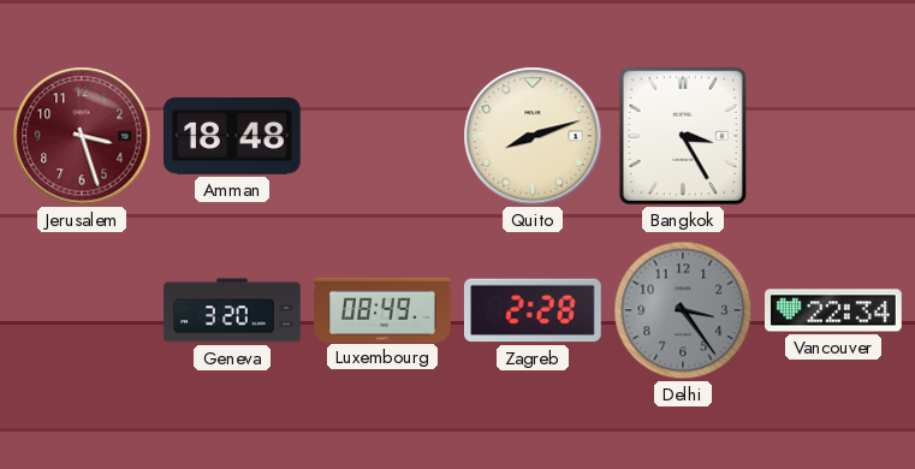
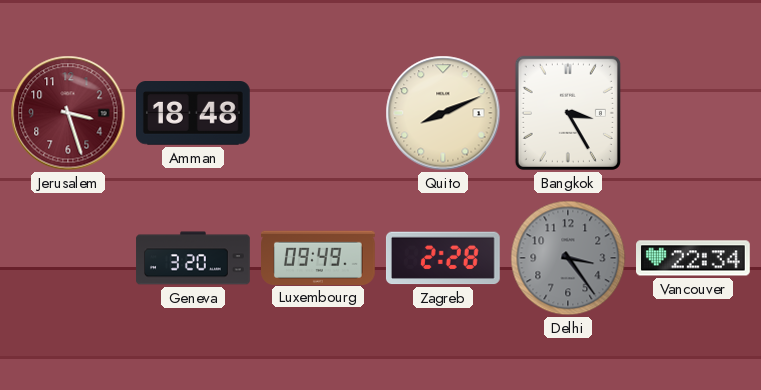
Quito: 8:12 -> 8:11 (443, 113)
Luxembourg: 08:49 -> 09:49 (319, 257)
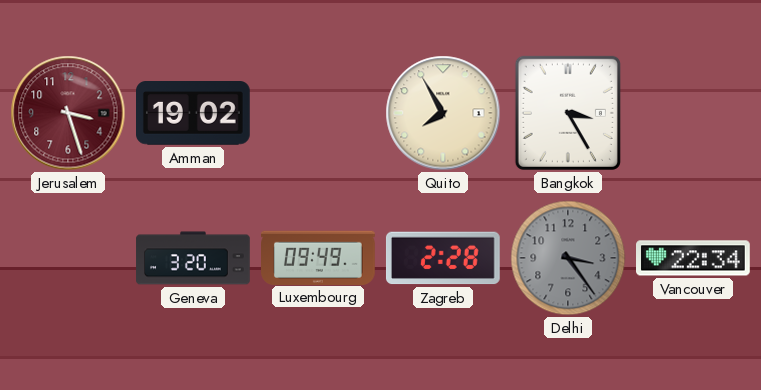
Amman: 18:48 -> 19:02 (194, 114)
Quito: 8:11 -> 7:55 (443, 113)
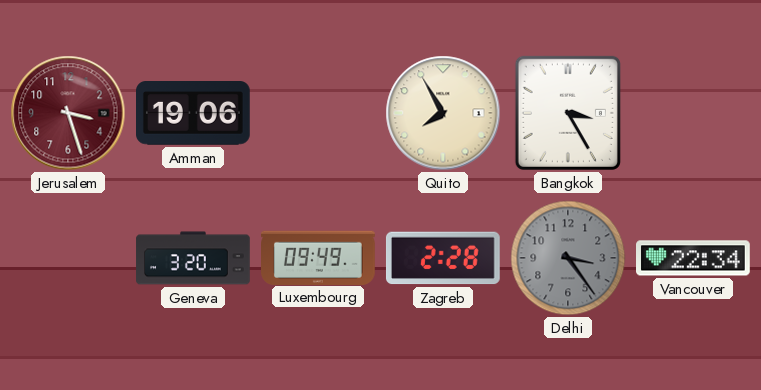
Amman: 19:02 -> 19:06 (194, 114)
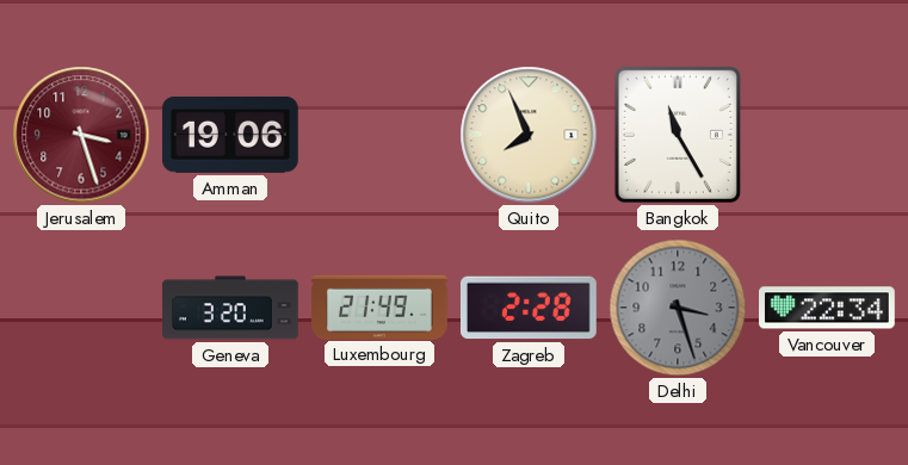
Quito: 7:55 -> 7:56 (529, 135)
Bangkok: 3:25 -> 11:25 (678, 135)
Luxembourg: 09:49 -> 21:49 (381, 306)
Delhi: 3:24 -> 3:27 (678, 308)
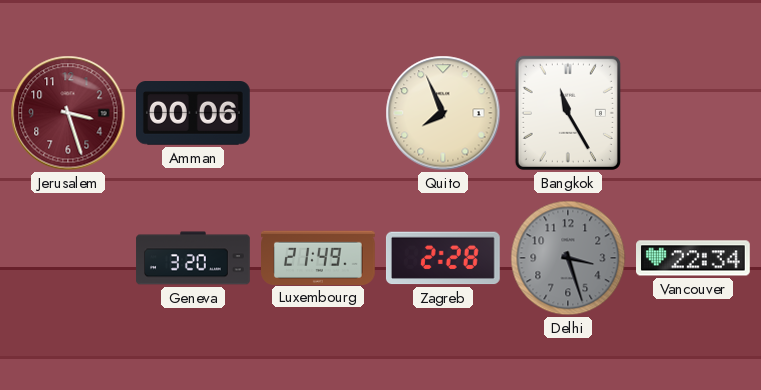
Amman: 19:06 -> 00:06 (194, 114)
